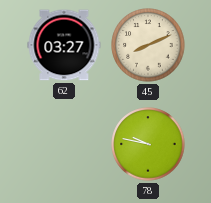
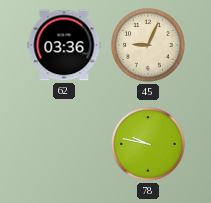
62: 03:27 -> 03:36 (64, 45)
45: 8:11 -> 9:04 (148, 45)
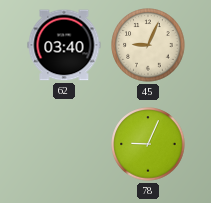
62: 03:36 -> 03:40 (64, 45)
78: 9:47 -> 9:04 (148, 144)
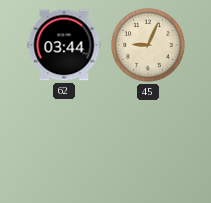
62: 03:40 -> 03:44 (64, 45)
78: 9:04 -> none (148, 144)
